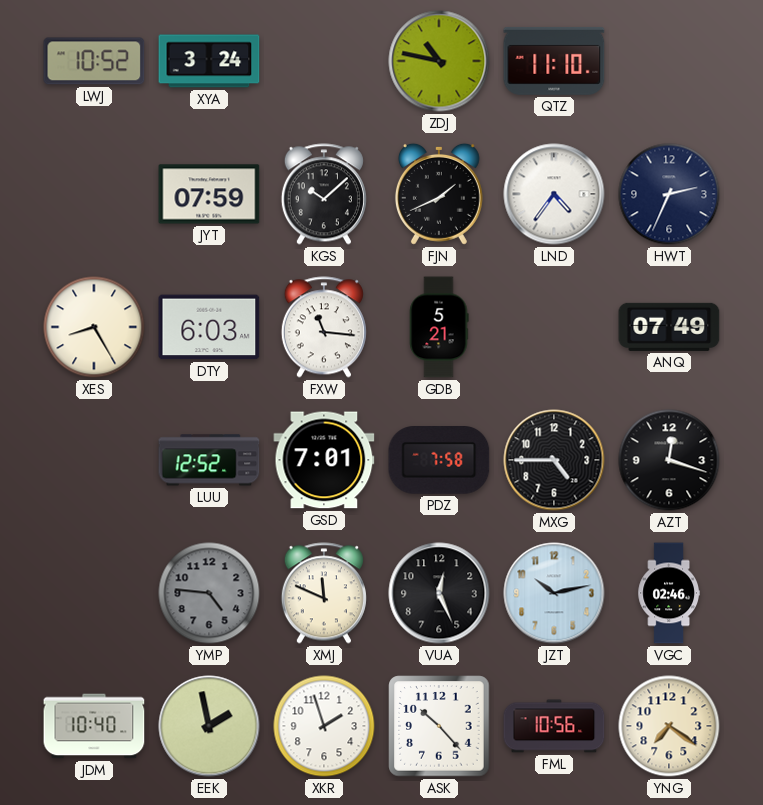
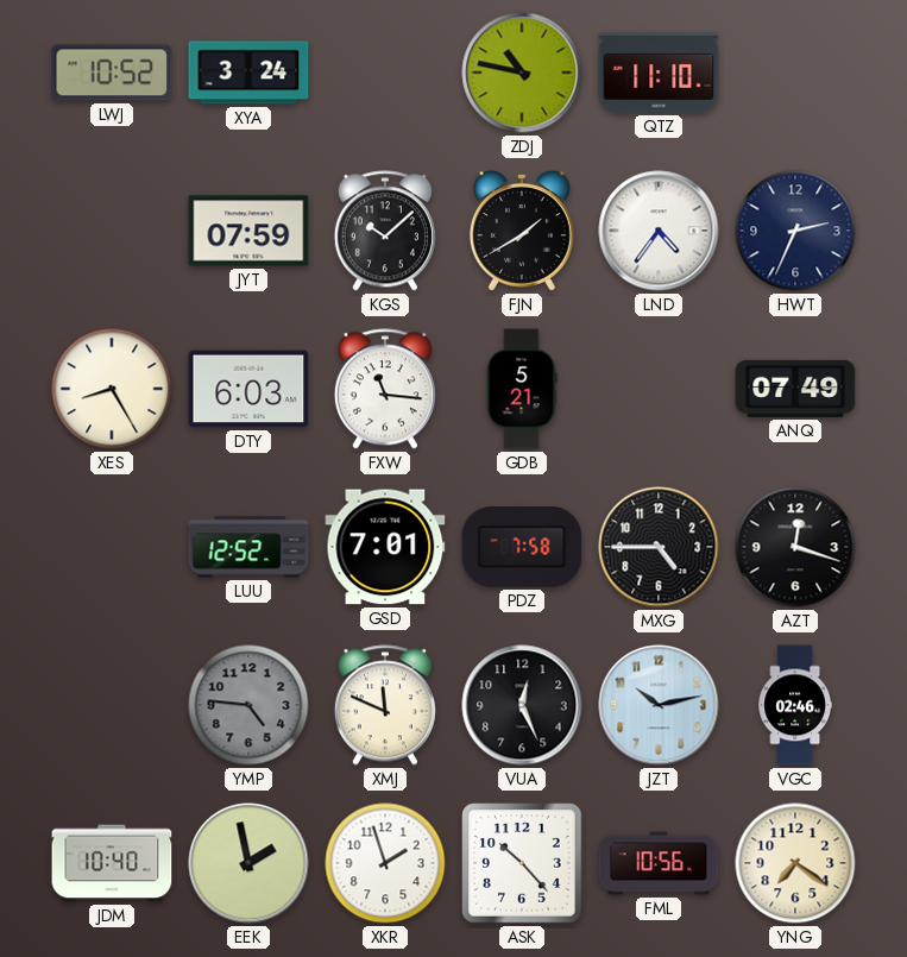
FJN: 1:41 -> 1:40 (522, 231)
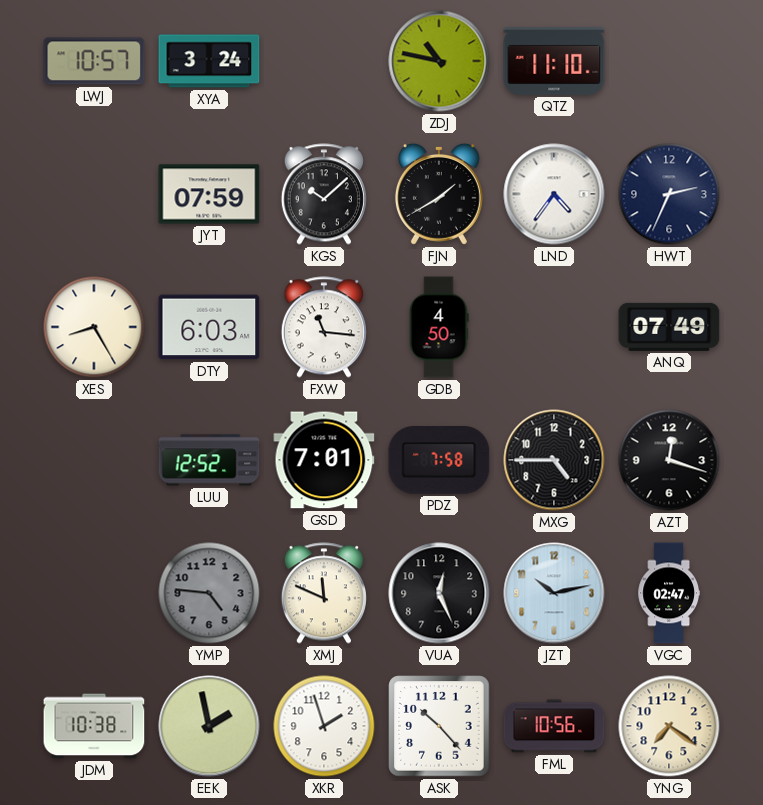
LWJ: 10:52 -> 10:57 (94, 61)
GDB: 5:21 -> 4:50 (439, 327)
VGC: 02:46 -> 02:47 (669, 593)
JDM: 10:40 -> 10:38 (94, 726)
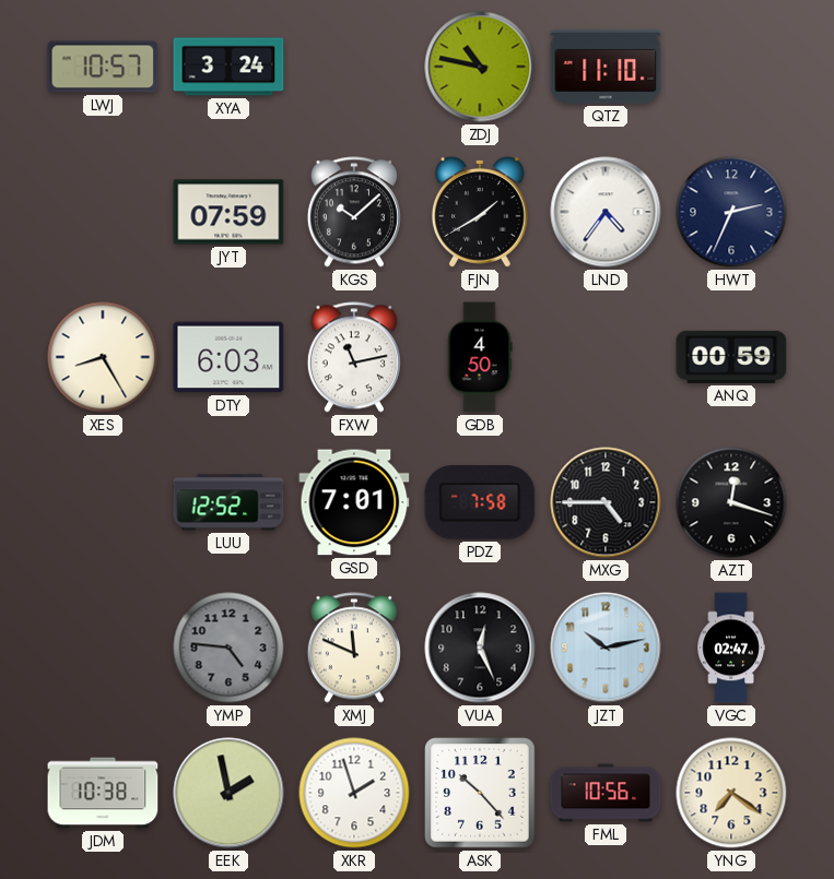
FXW: 11:16 -> 11:13 (354, 357)
ANQ: 07:49 -> 00:59 (731, 357)
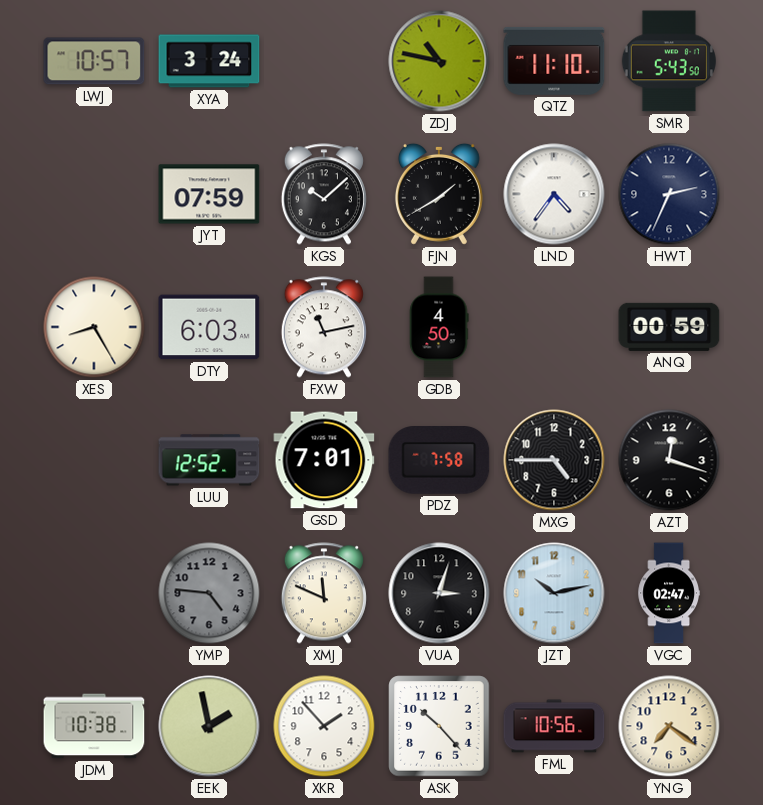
SMR: none -> 5:43 (669, 61)
VUA: 12:26 -> 3:03 (439, 593)
XKR: 1:57 -> 1:53 (324, 726)
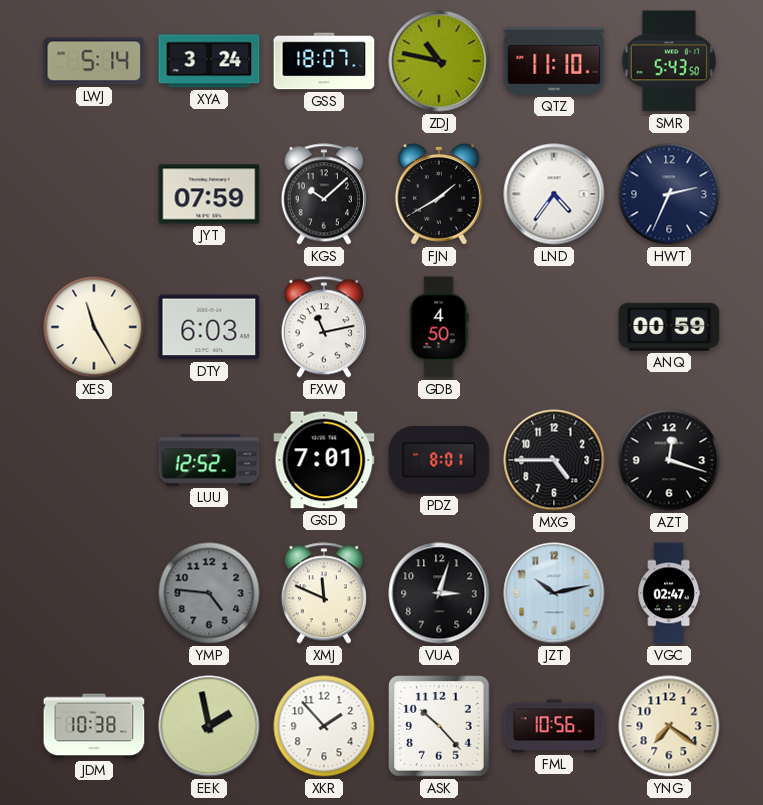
LWJ: 10:57 -> 5:14 (94, 61)
GSS: none -> 18:07 (324, 61)
XES: 8:25 -> 11:25 (94, 327)
PDZ: 7:58 -> 8:01 (439, 461)
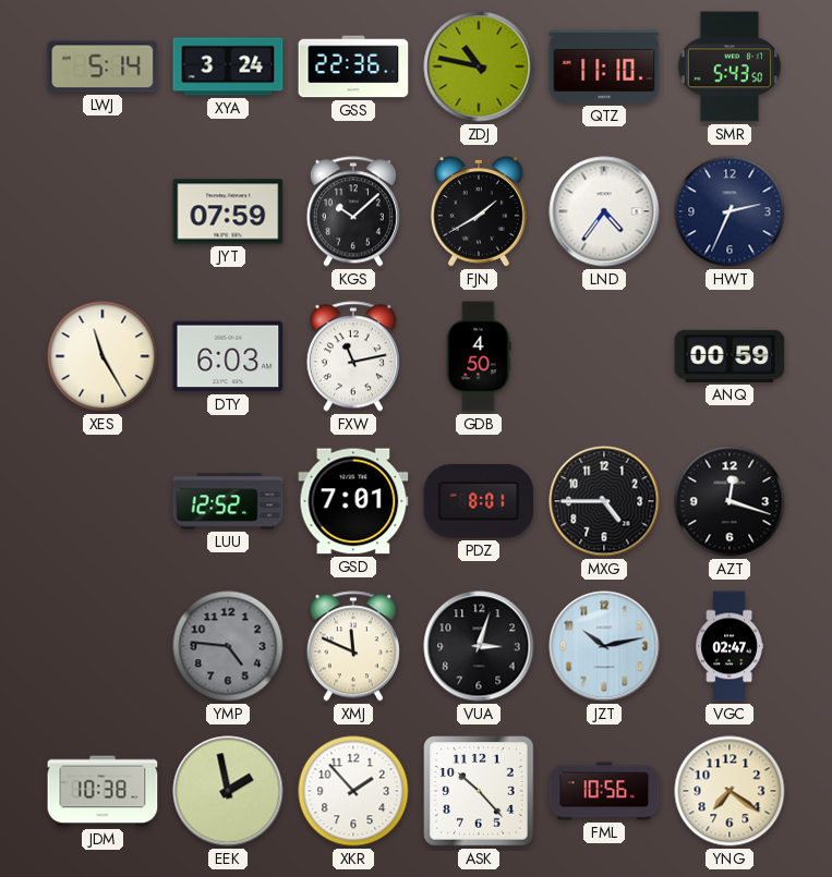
GSS: 18:07 -> 22:36 (353, 66)
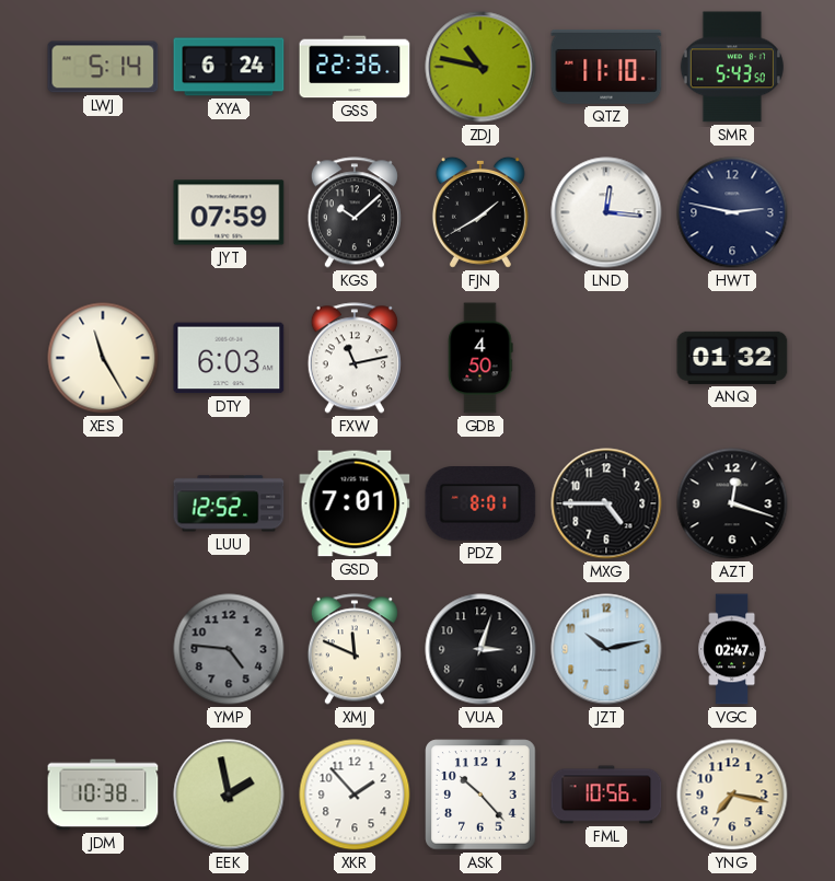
XYA: 3:24 -> 6:24 (229, 67)
LND: 4:36 -> 12:16 (606, 212)
HWT: 2:34 -> 2:47 (732, 212)
ANQ: 00:59 -> 01:32 (732, 358)
YNG: 7:21 -> 7:17 (732, 795)
